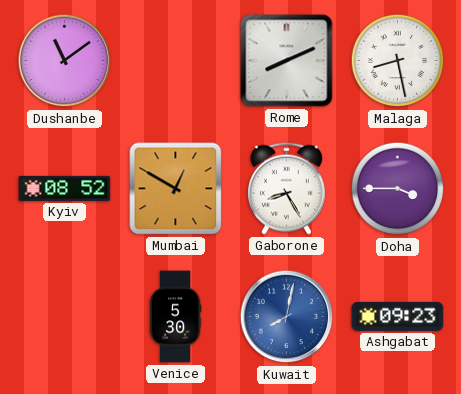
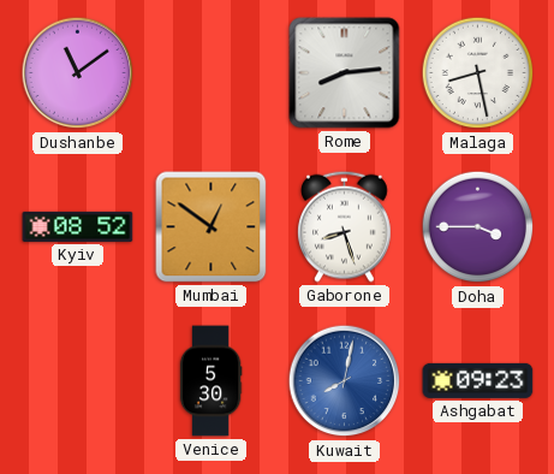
Rome: 8:11 -> 8:14 (345, 73)
Mumbai: 12:50 -> 12:51 (212, 227)
Gaborone: 8:25 -> 8:27 (345, 226)
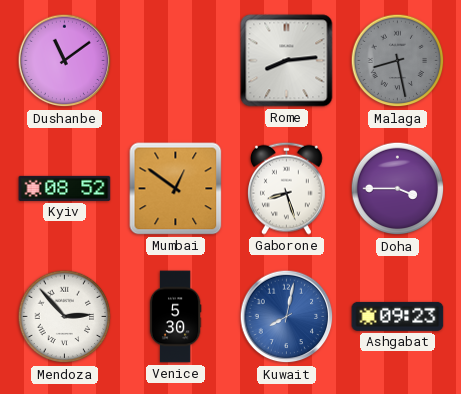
Malaga dial: white -> grey (398, 61)
Mendoza: none -> 2:53 (65, 317)
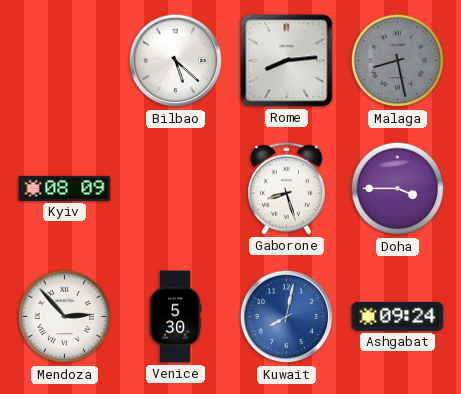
Dushanbe: 11:09 -> none (65, 61)
Bilbao: none -> 5:22 (176, 61)
Kyiv: 08:52 -> 08:09 (65, 188)
Mumbai: 12:51 -> none (176, 189)
Ashgabat: 09:23 -> 09:24 (398, 316)
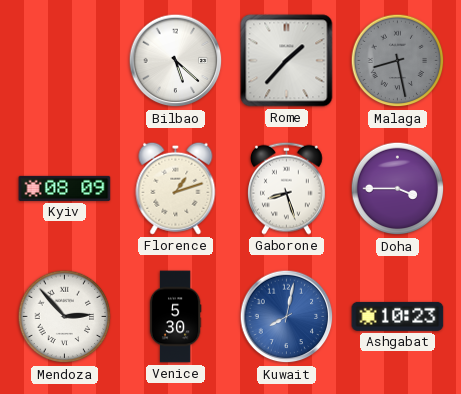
Rome: 8:14 -> 1:37 (287, 61)
Florence: none -> 1:12 (176, 188)
Ashgabat: 09:24 -> 10:23 (398, 316)
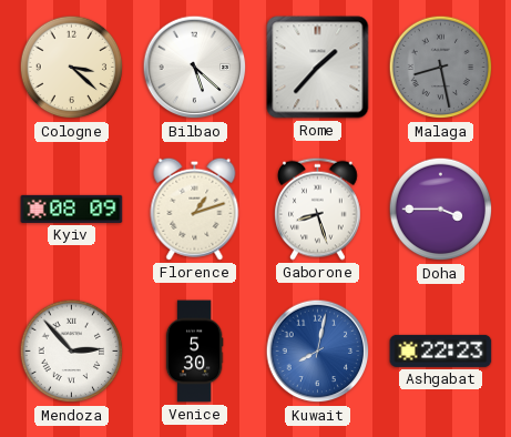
Cologne: none -> 3:22 (72, 68)
Ashgabat: 10:23 -> 22:23 (441, 350)
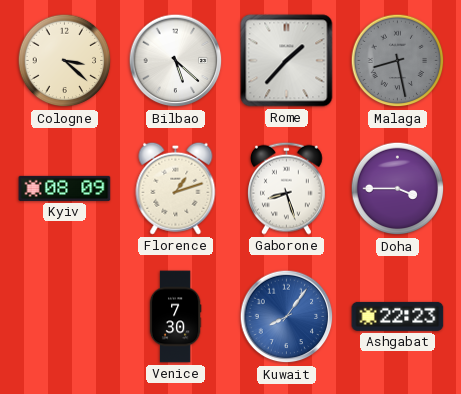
Mendoza: 2:53 -> none (72, 352)
Venice: 5:30 -> 7:30 (175, 317)
Kuwait: 8:02 -> 8:06 (287, 317)
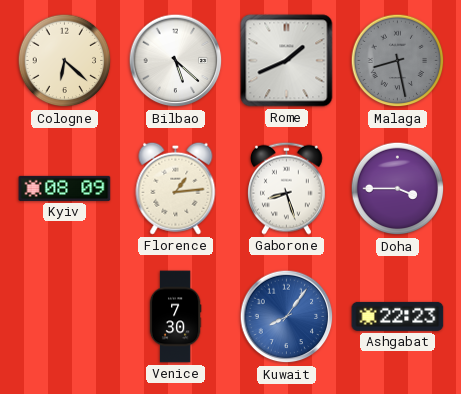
Cologne: 3:22 -> 6:22 (65, 61)
Rome: 1:37 -> 1:41 (287, 61)
Florence: 1:12 -> 1:14 (176, 188)
